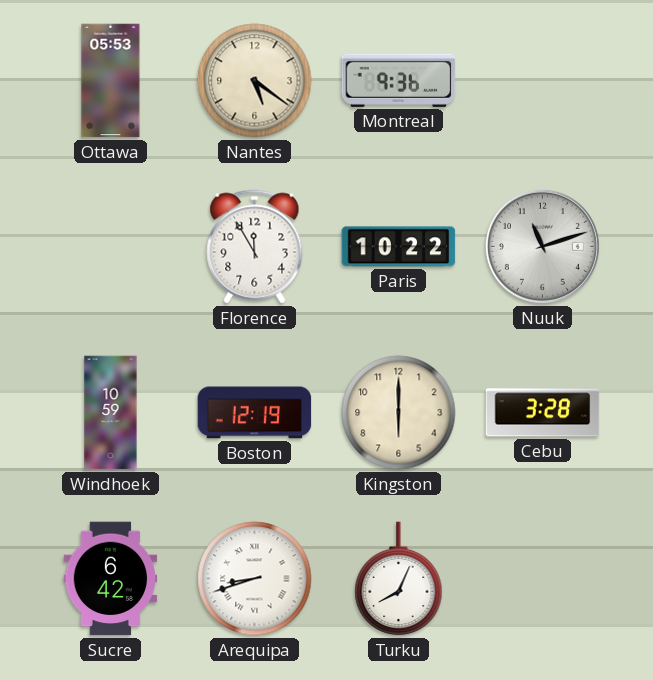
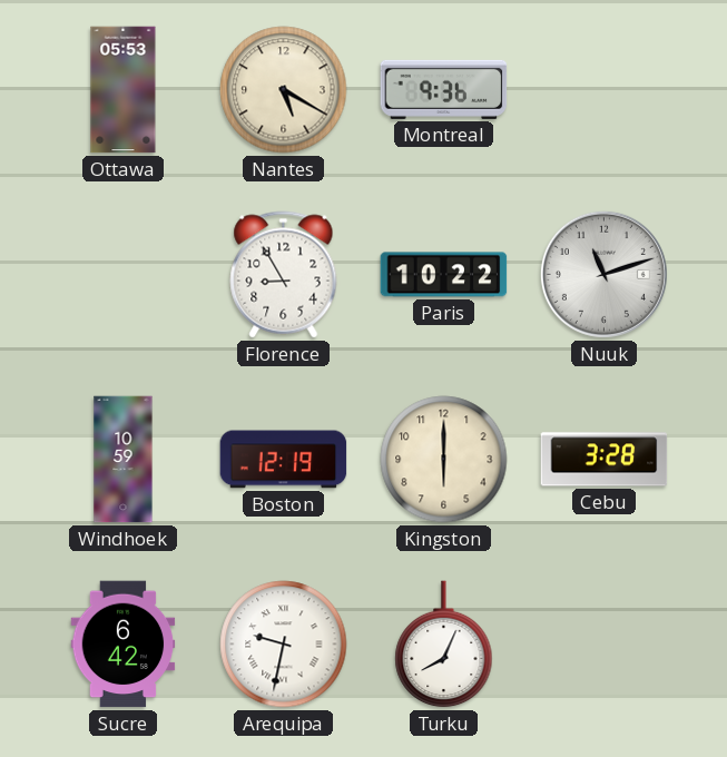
Nantes: 5:21 -> 5:20 (284, 90)
Florence: 11:55 -> 8:55 (284, 275)
Arequipa: 8:42 -> 9:32 (284, 645)
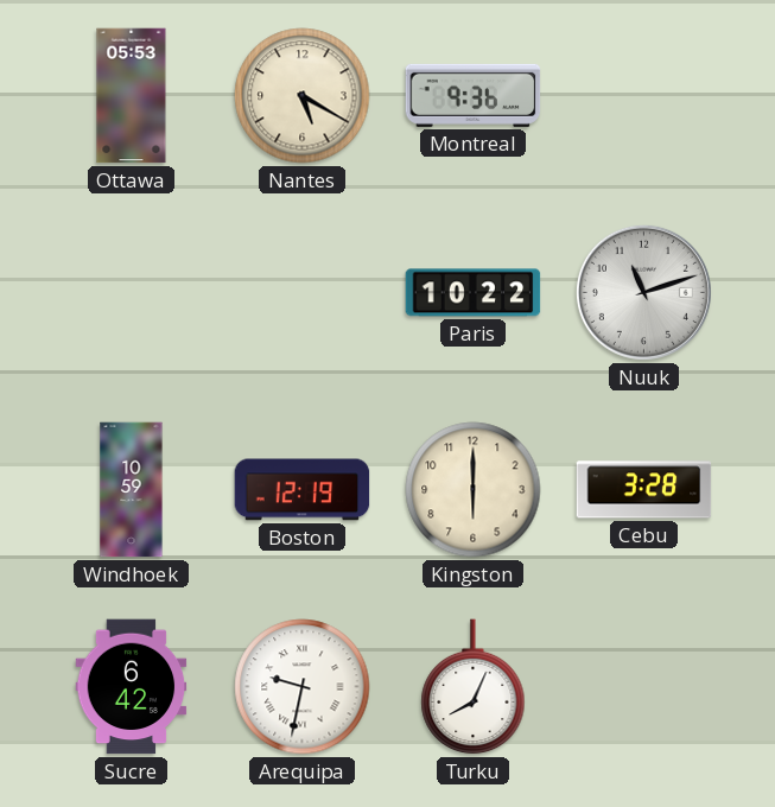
Florence: 8:55 -> none (284, 275)
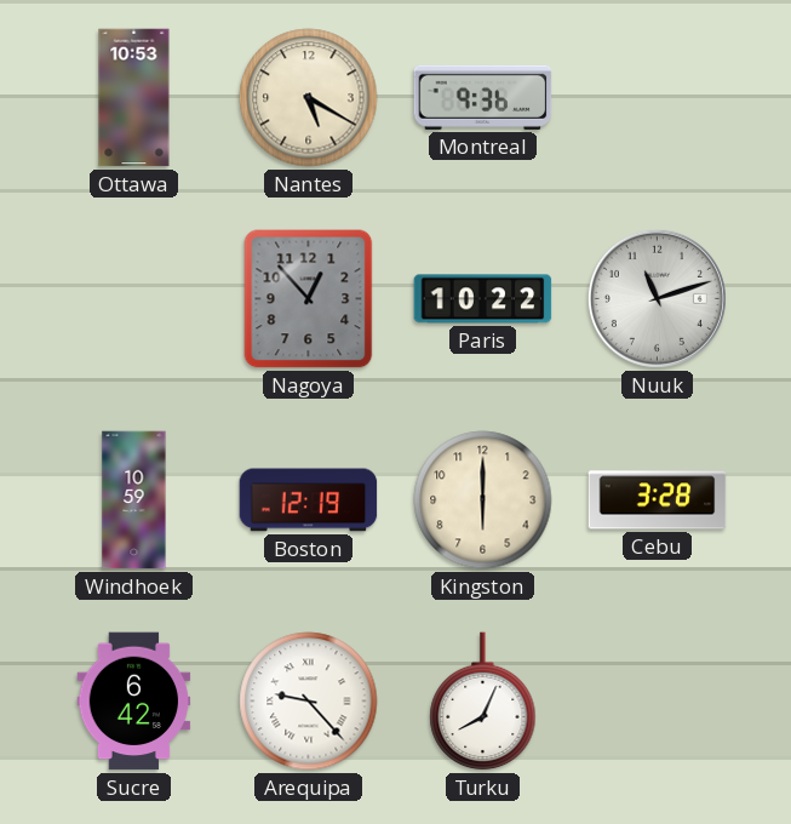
Ottawa: 05:53 -> 10:53 (134, 98)
Nagoya: none -> 12:53 (309, 299)
Arequipa: 9:32 -> 9:23 (309, 702)
